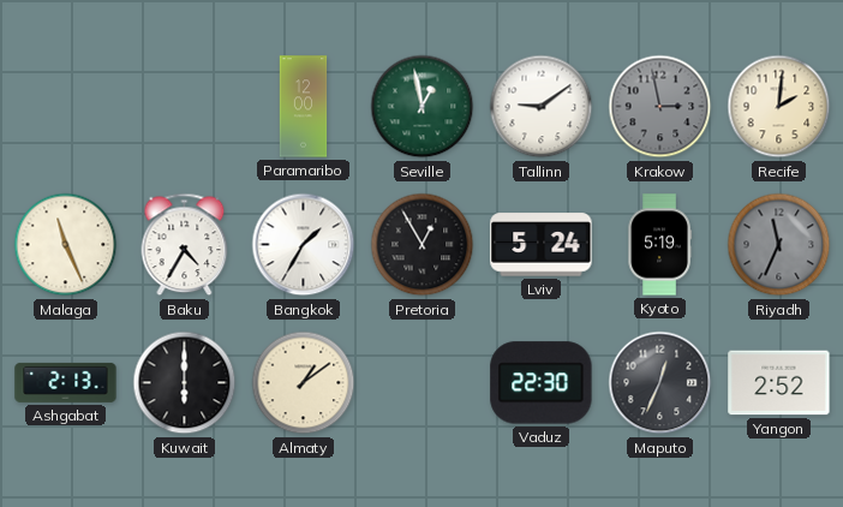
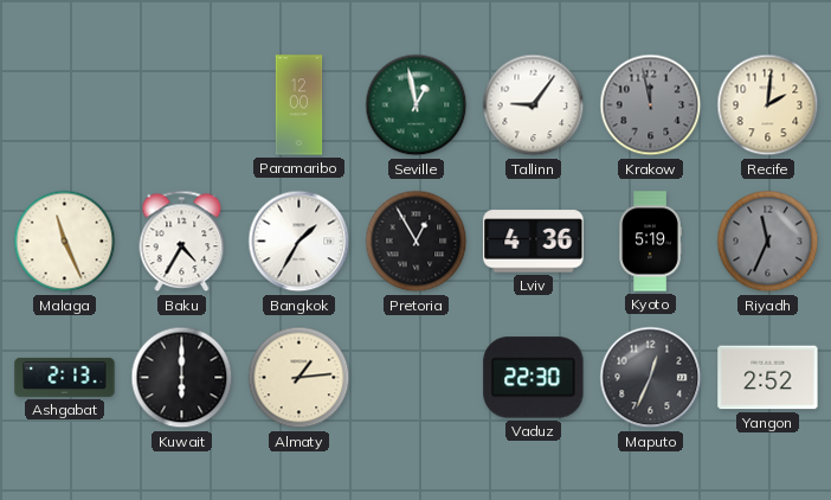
Tallinn: 9:09 -> 9:06 (534, 105)
Krakow: 2:58 -> 11:58 (651, 105)
Lviv: 5:24 -> 4:36 (534, 242)
Almaty: 1:09 -> 1:14 (299, 378)
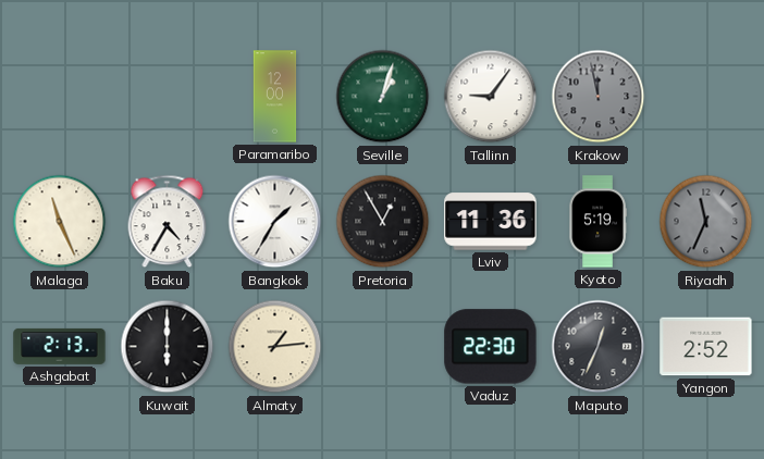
Seville: 12:58 -> 1:03 (383, 97)
Recife: 2:01 -> none (768, 105)
Lviv: 4:36 -> 11:36 (491, 222)
